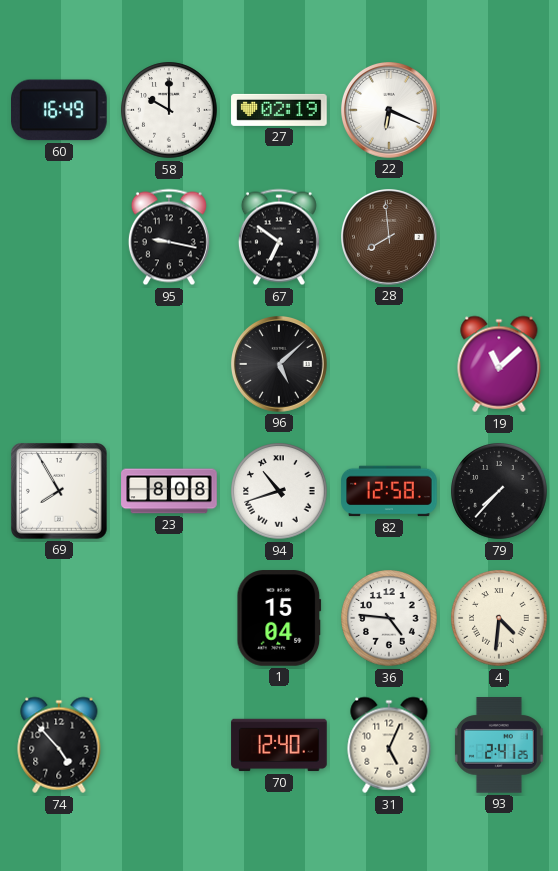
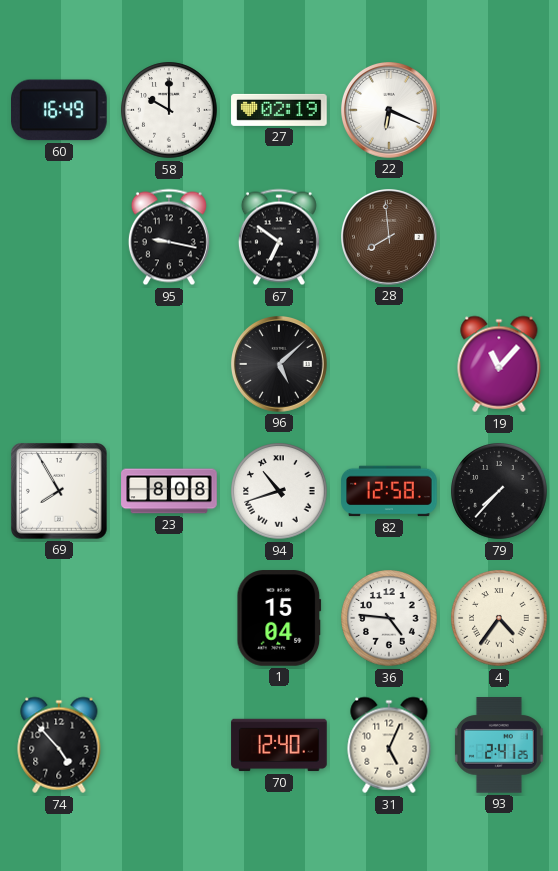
19: 11:08 -> 11:07 (499, 364)
4: 4:31 -> 4:36 (499, 618)
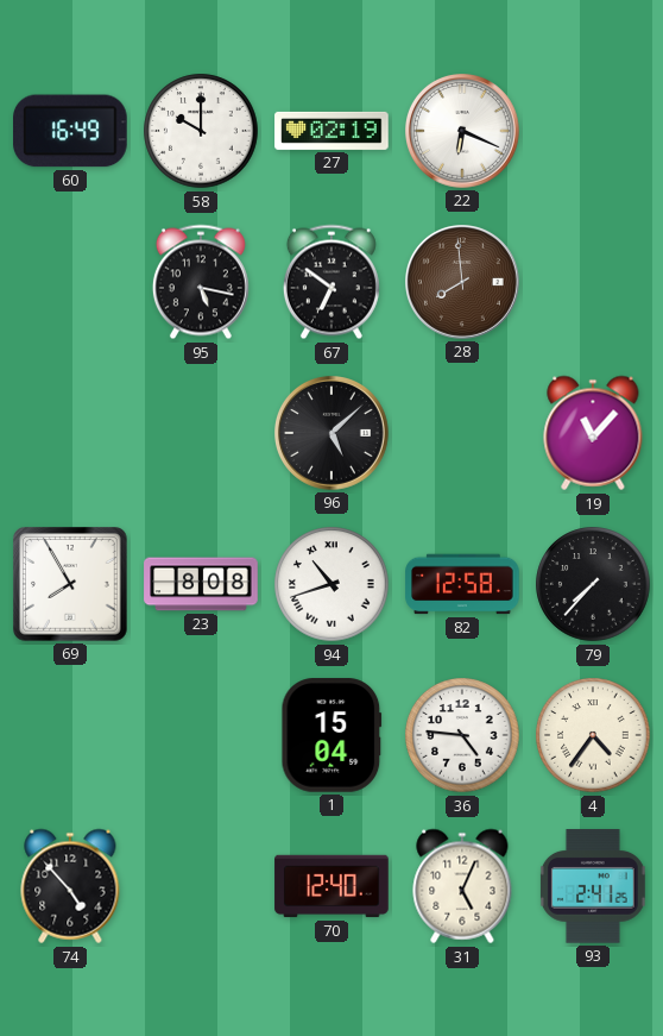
95: 9:17 -> 5:17 (201, 282)
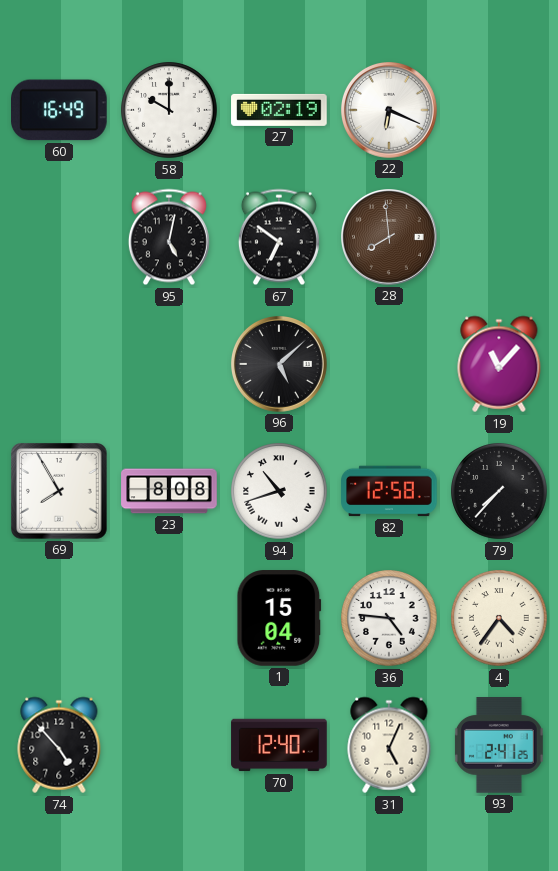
95: 5:17 -> 5:02 (169, 237)
